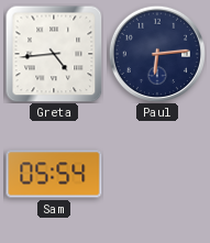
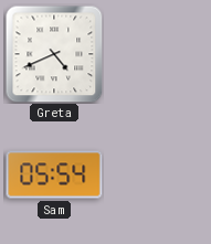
Greta: 4:44 -> 4:41 (54, 54)
Paul: 6:14 -> none (156, 53)
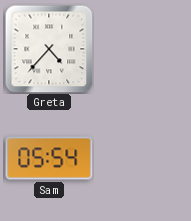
Greta: 4:41 -> 4:37 (49, 49)
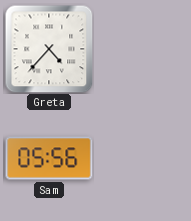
Sam: 05:54 -> 05:56 (49, 158)
